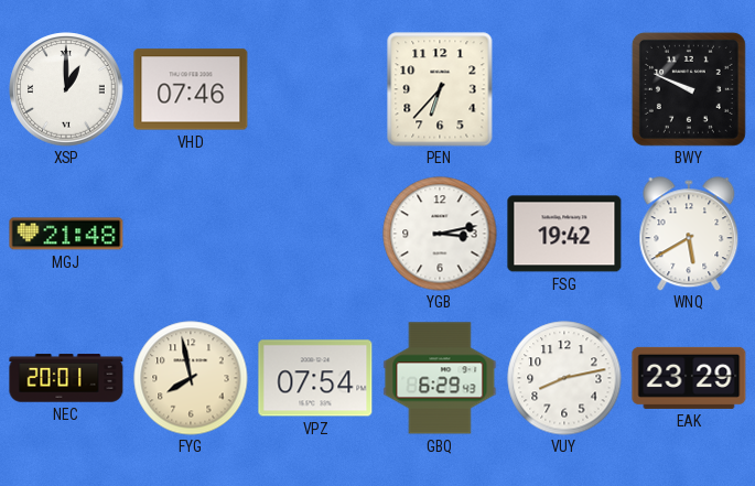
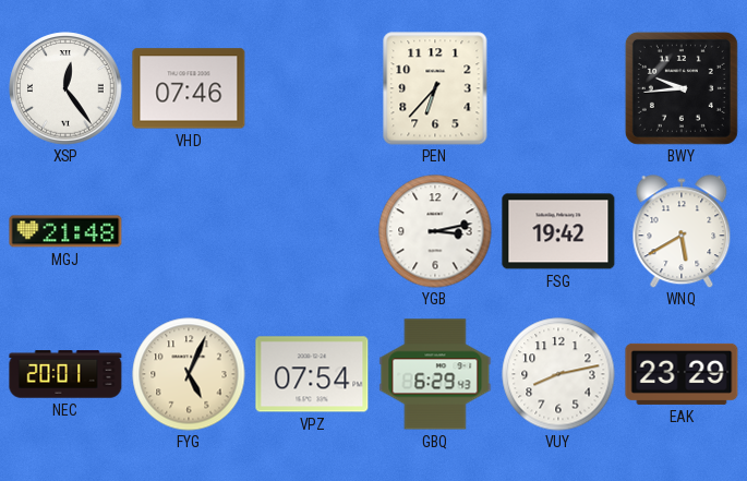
XSP: 1:00 -> 12:24 (65, 88)
BWY: 9:49 -> 9:44 (682, 88)
FYG: 7:58 -> 5:04 (189, 374)
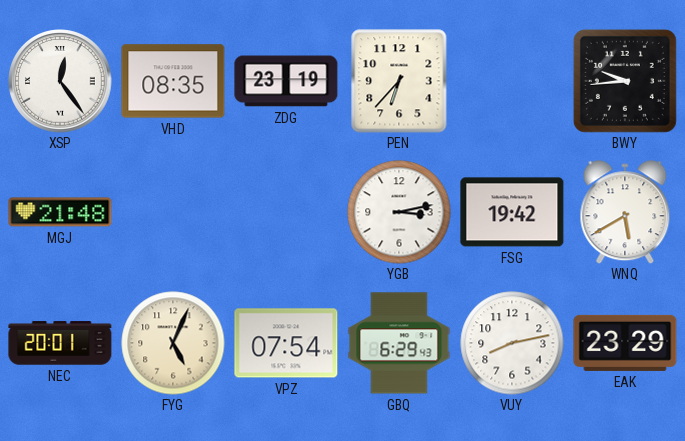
VHD: 07:46 -> 08:35 (173, 81)
ZDG: none -> 23:19 (286, 81)
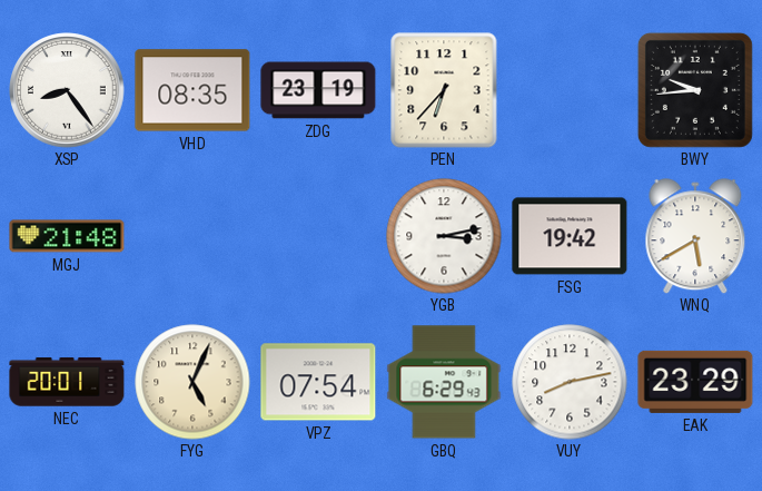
XSP: 12:24 -> 8:24 (67, 90)
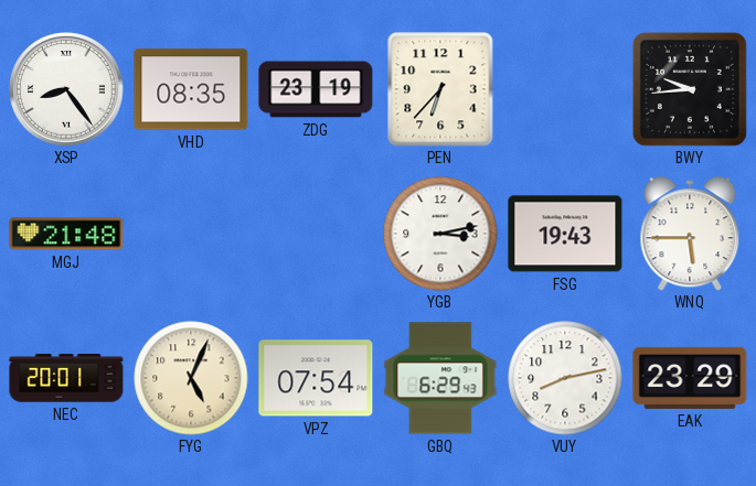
FSG: 19:42 -> 19:43 (565, 234)
WNQ: 5:40 -> 5:45 (690, 234)
